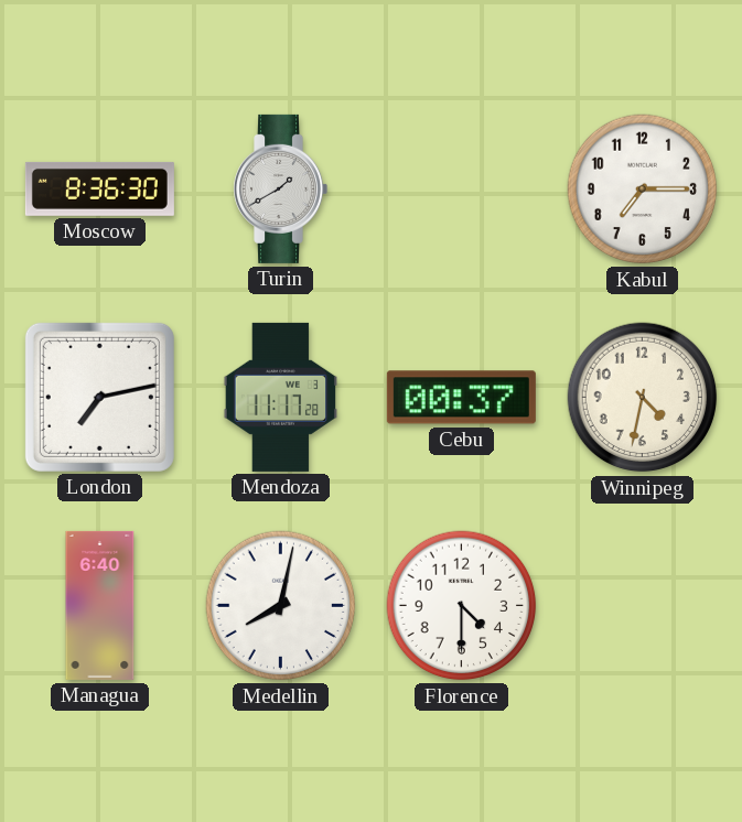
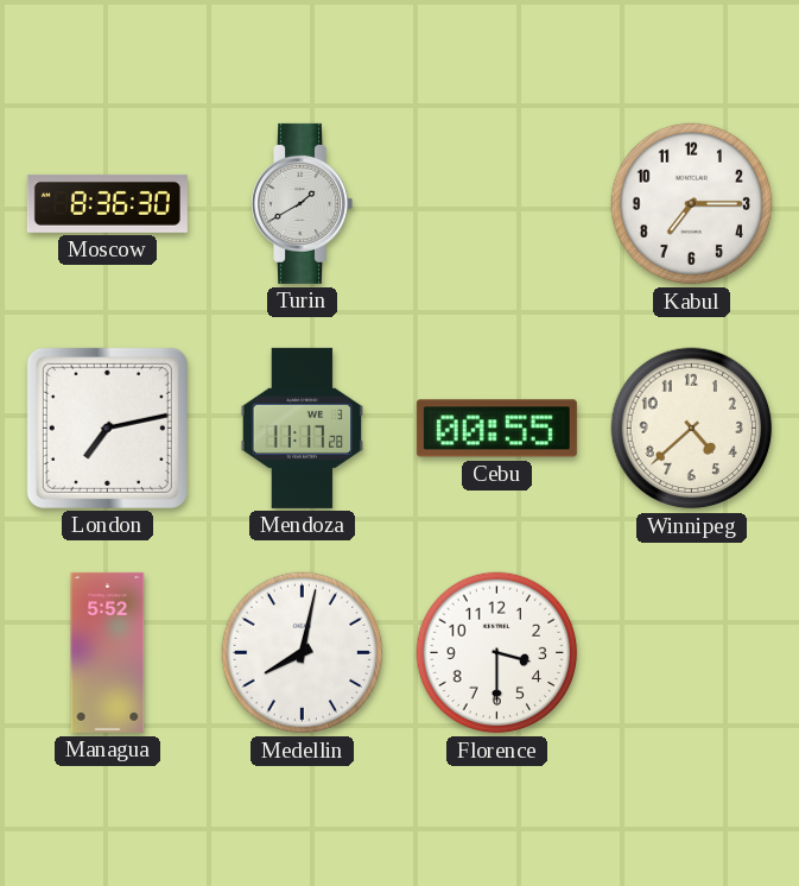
Cebu: 00:37 -> 00:55 (496, 429)
Winnipeg: 4:32 -> 4:38 (692, 429)
Managua: 6:40 -> 5:52 (108, 652)
Florence: 4:30 -> 3:30 (497, 653)
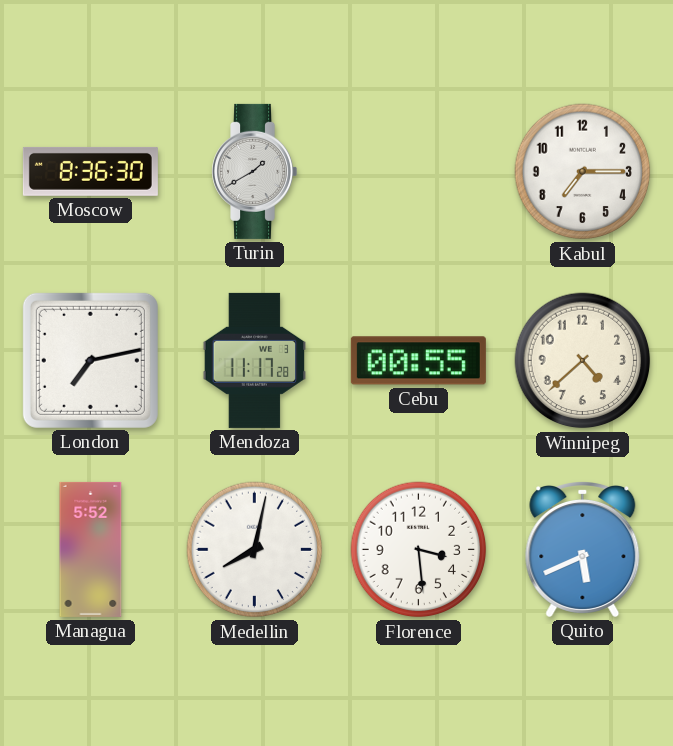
Florence: 3:30 -> 3:29 (419, 550)
Quito: none -> 5:41 (583, 550)
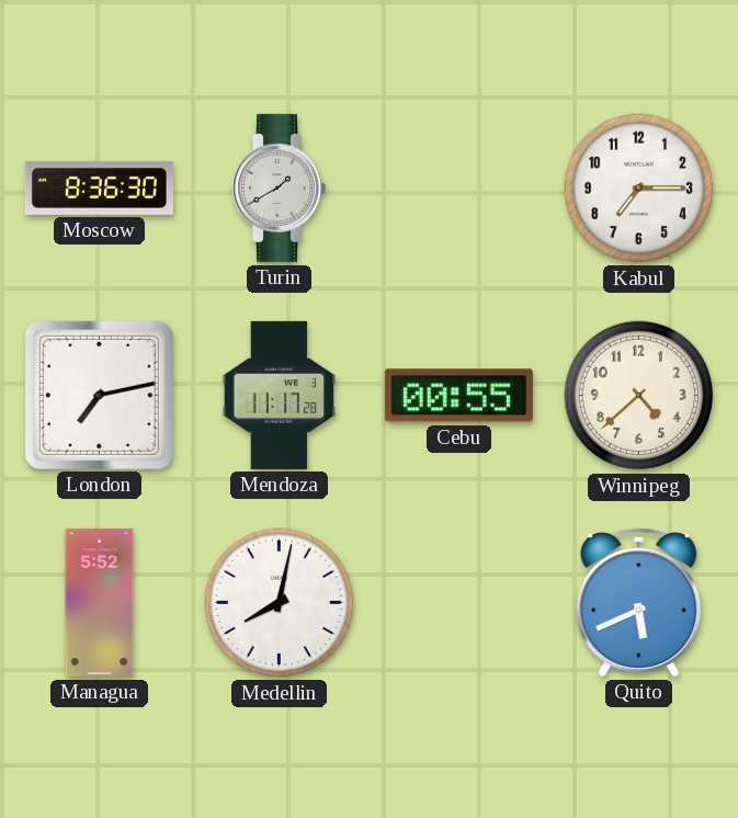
Florence: 3:29 -> none (419, 550)
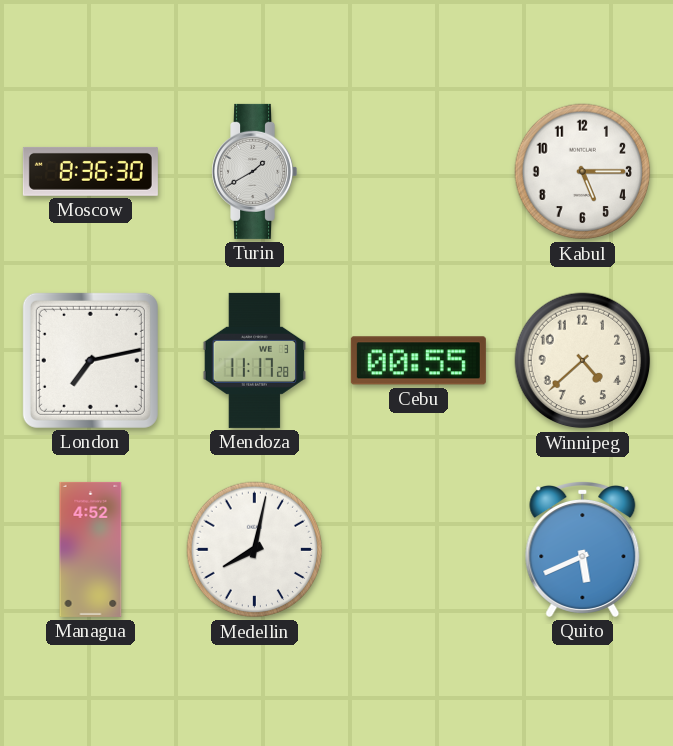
Kabul: 7:15 -> 5:15 (583, 172)
Managua: 5:52 -> 4:52 (91, 549)
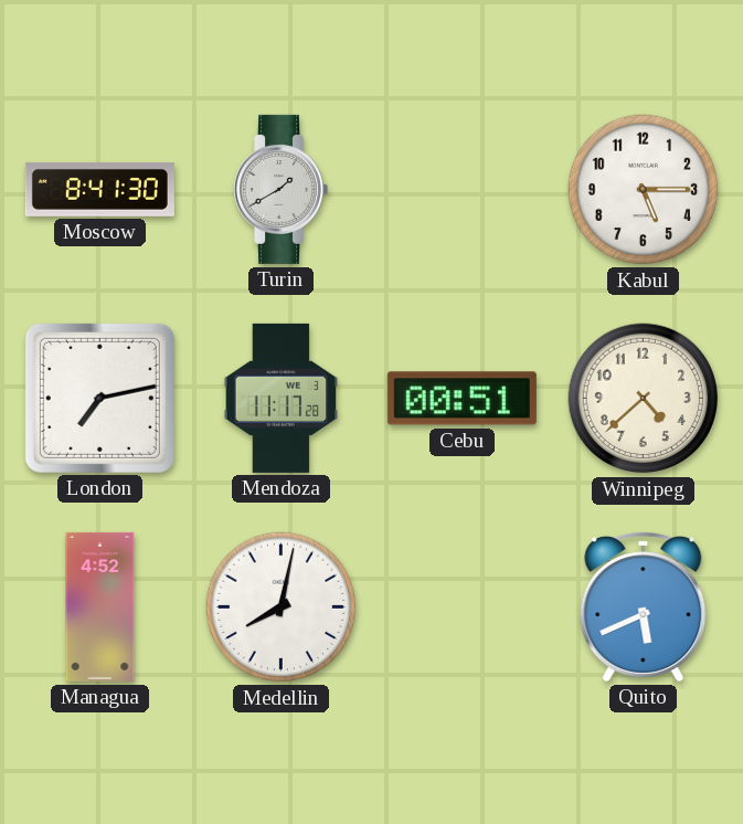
Moscow: 8:36 -> 8:41 (99, 189)
Cebu: 00:55 -> 00:51 (461, 399)
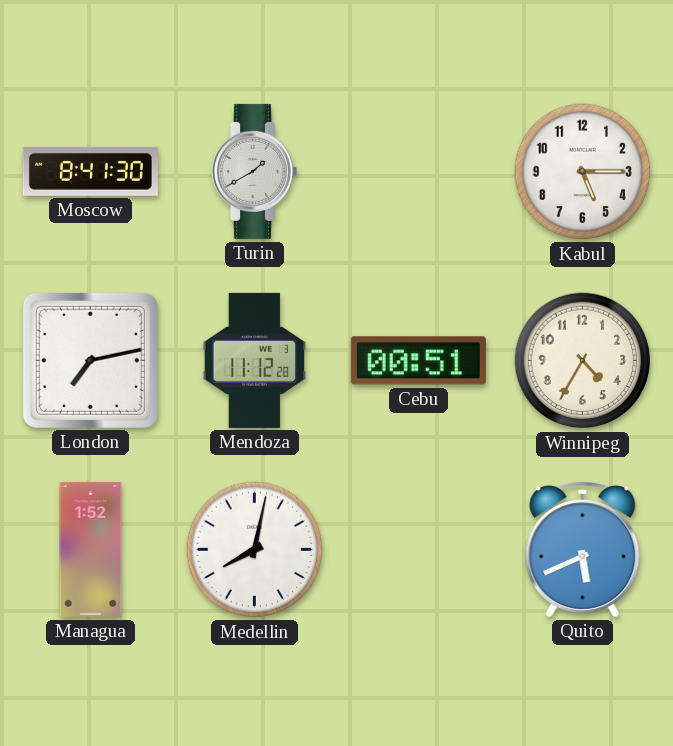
Mendoza: 11:17 -> 11:12 (255, 360)
Winnipeg: 4:38 -> 4:35 (583, 361)
Managua: 4:52 -> 1:52 (91, 549)
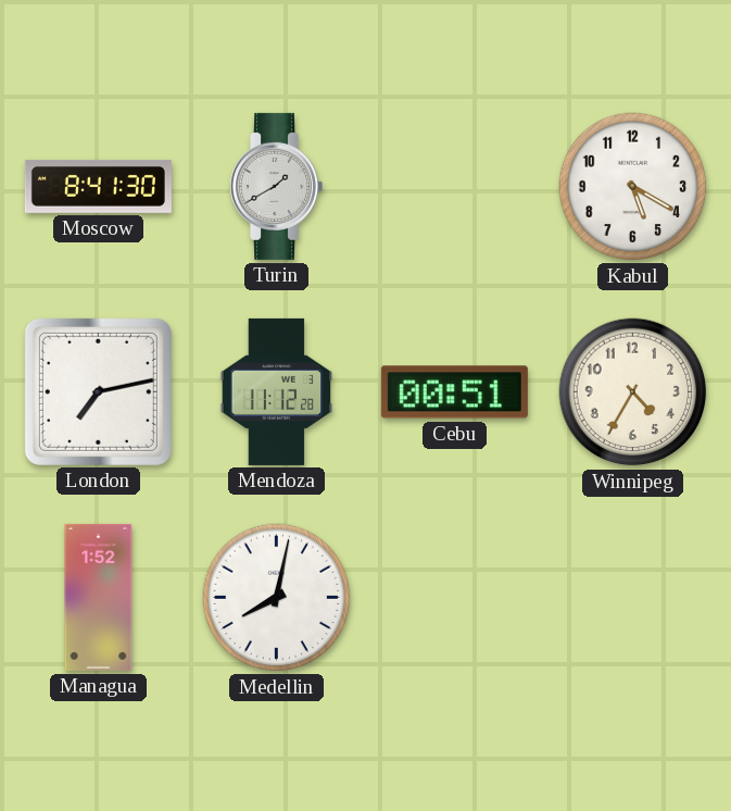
Kabul: 5:15 -> 5:20 (633, 187)
Quito: 5:41 -> none (583, 550)
